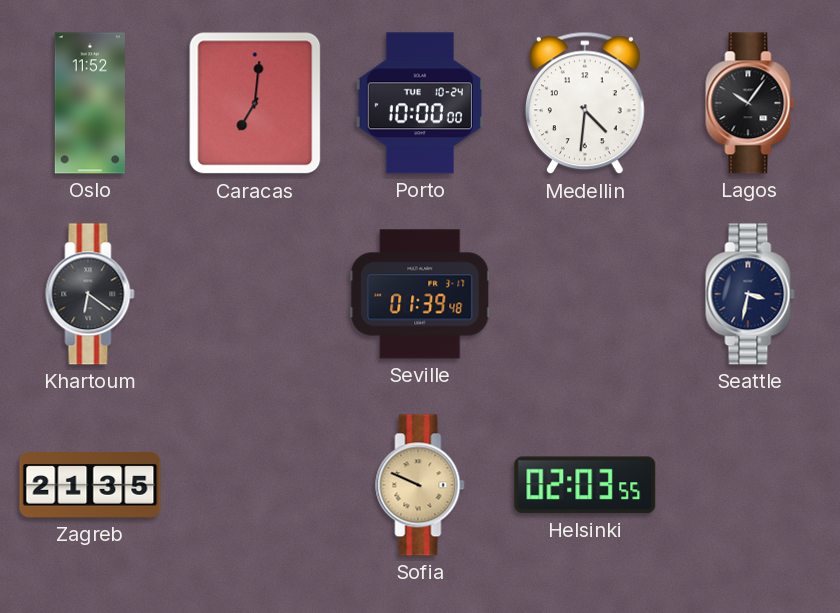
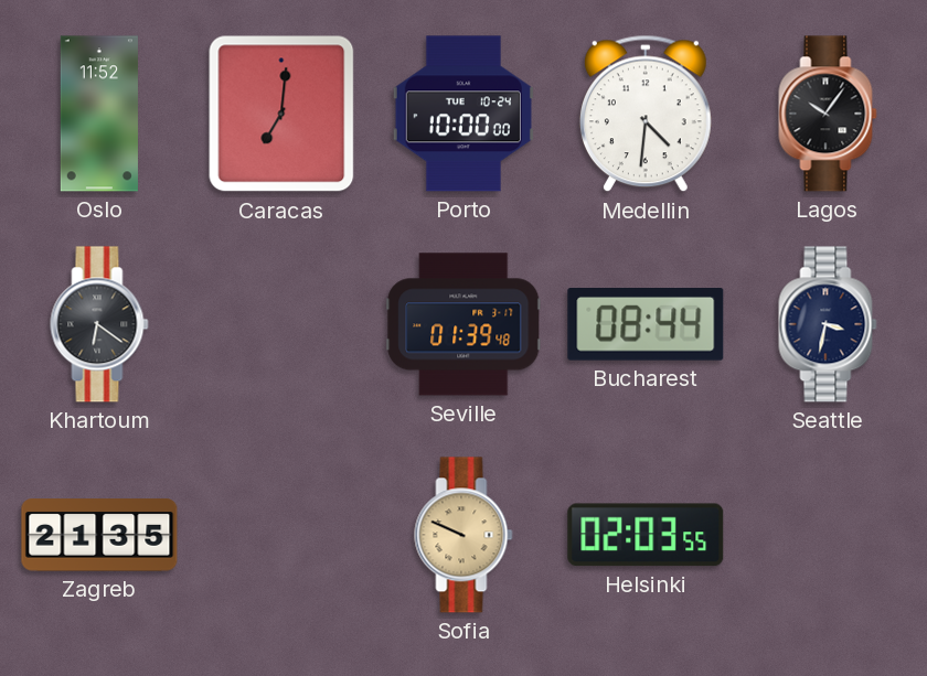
Bucharest: none -> 08:44 (646, 325)
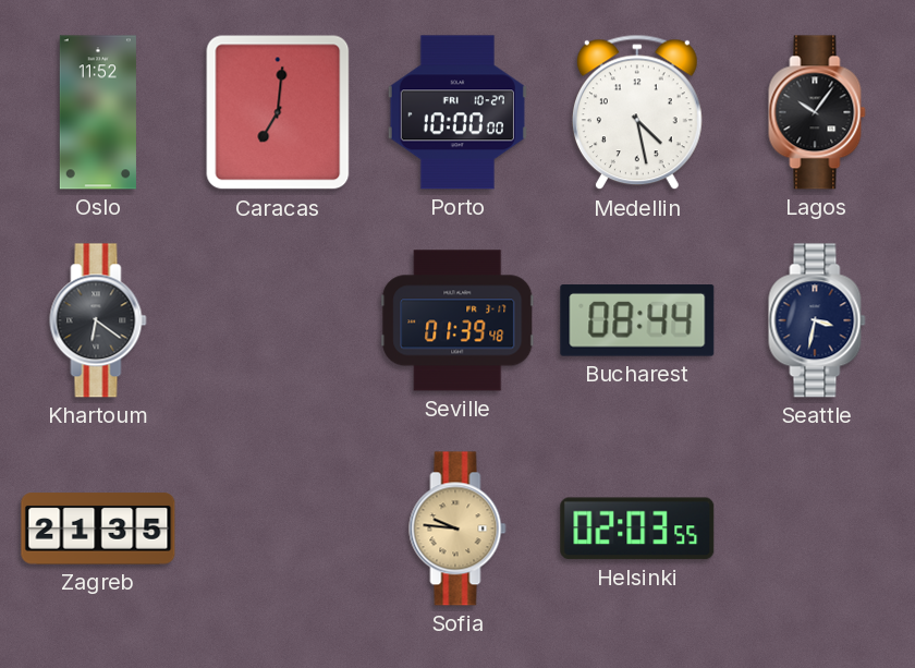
Porto date: TUE 10-24 -> FRI 10-27 (457, 112)
Medellin: 4:31 -> 4:28 (637, 112)
Sofia: 9:49 -> 9:46 (457, 529)
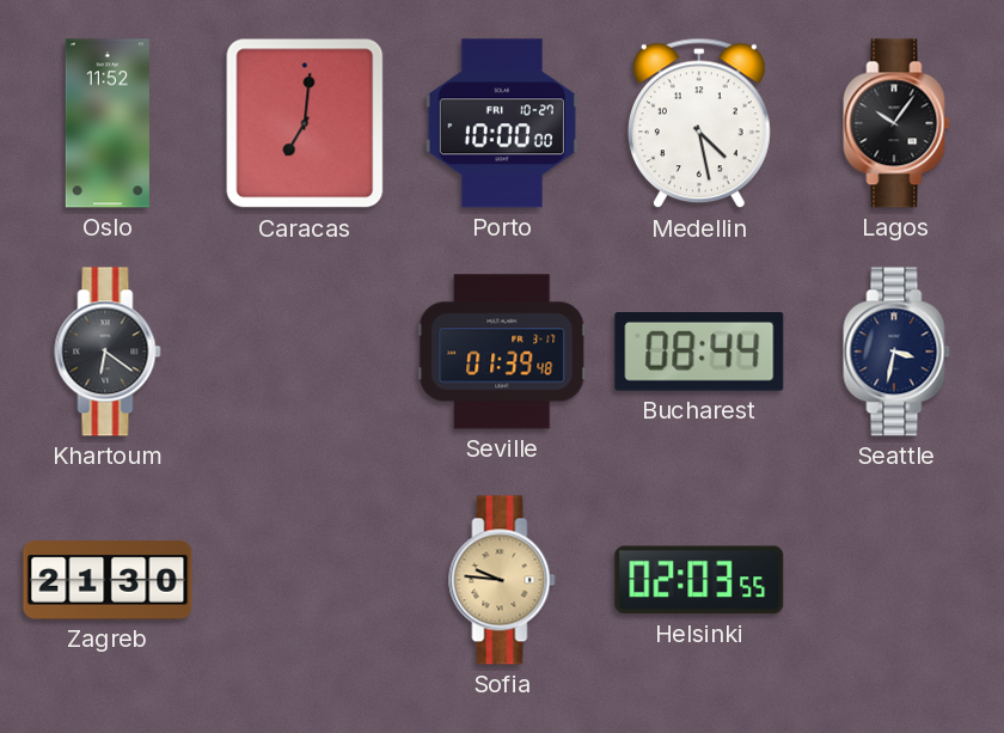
Zagreb: 21:35 -> 21:30 (108, 580)
